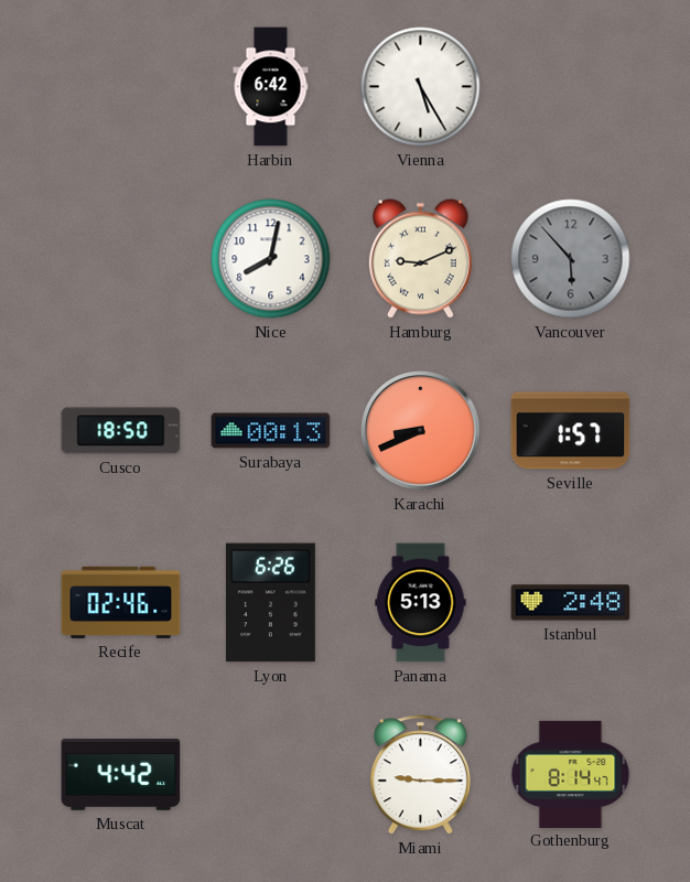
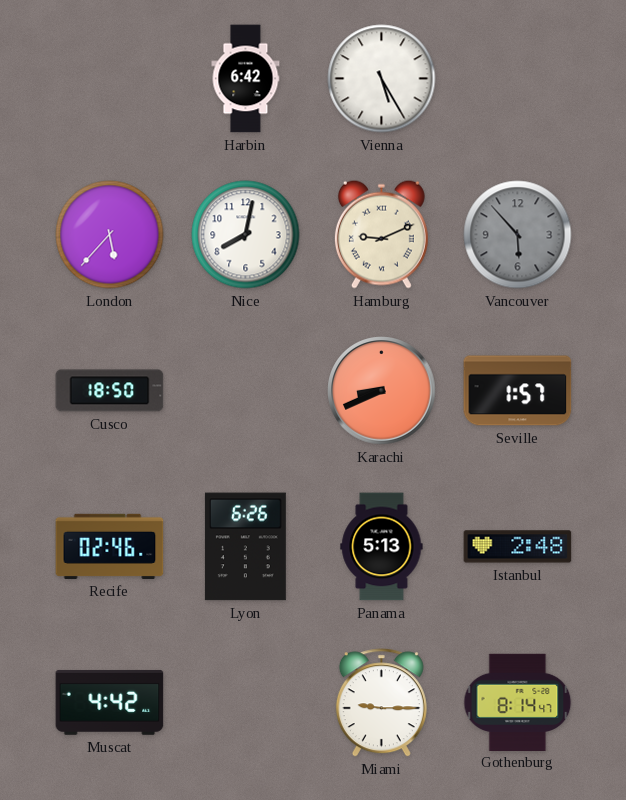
London: none -> 5:37 (110, 235)
Surabaya: 00:13 -> none (271, 431)
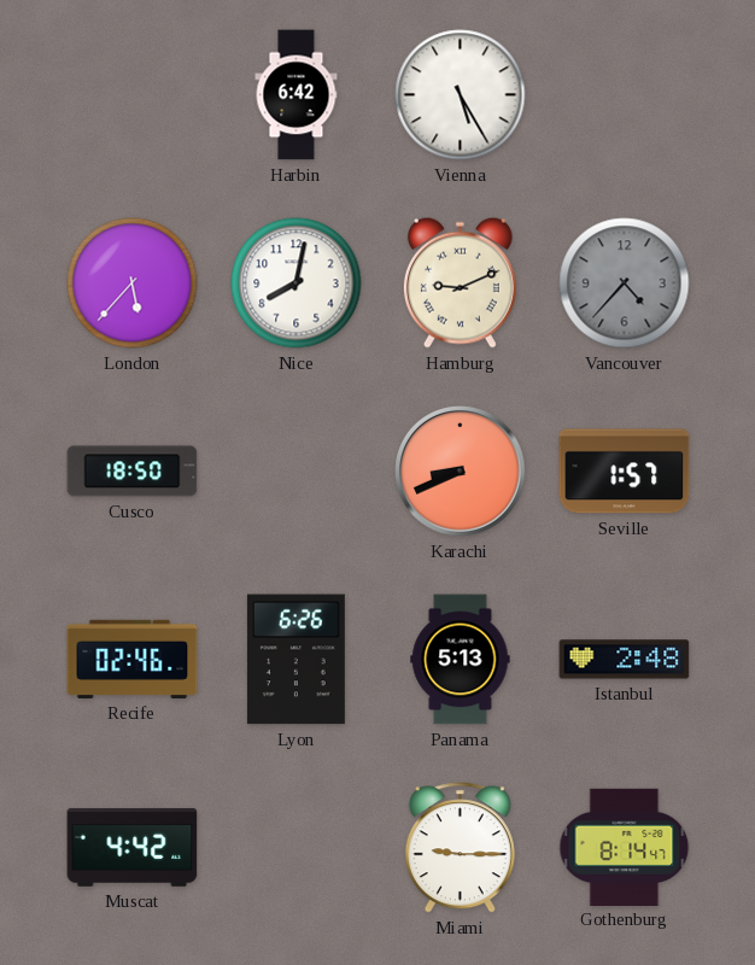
Vancouver: 5:53 -> 4:37 (625, 283)
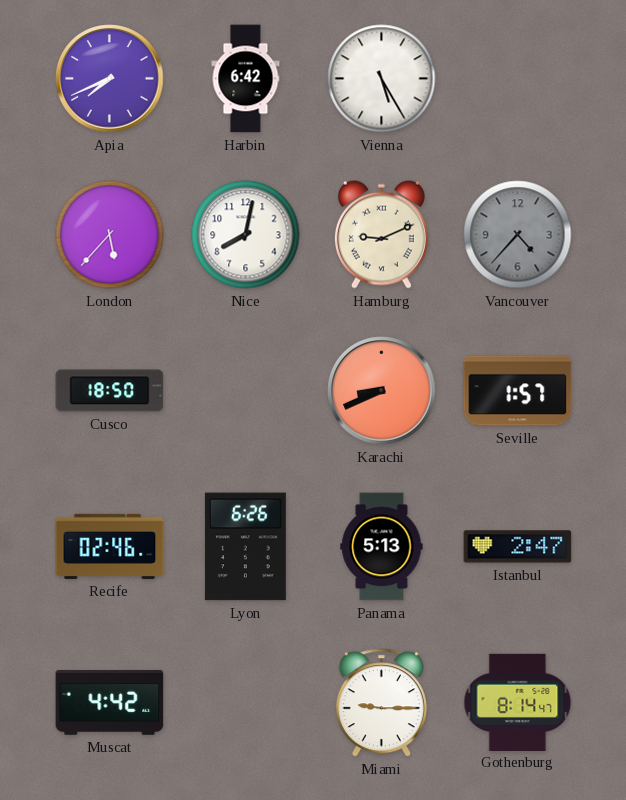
Apia: none -> 7:41 (110, 79)
Istanbul: 2:48 -> 2:47 (518, 547)
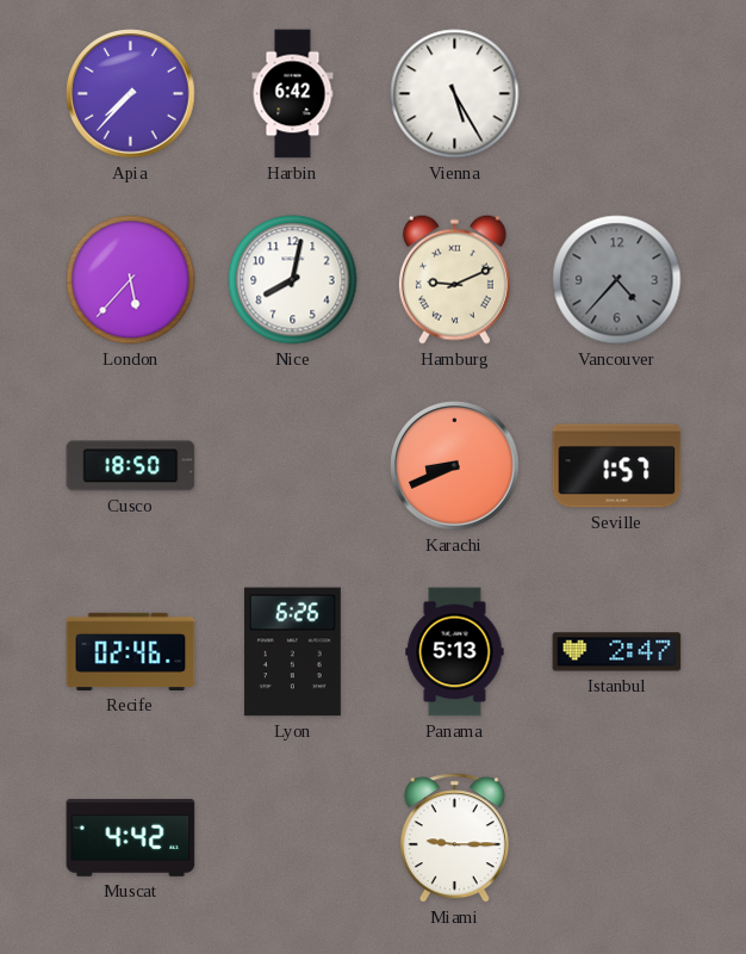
Apia: 7:41 -> 7:37 (131, 94)
Gothenburg: 8:14 -> none (518, 702)
